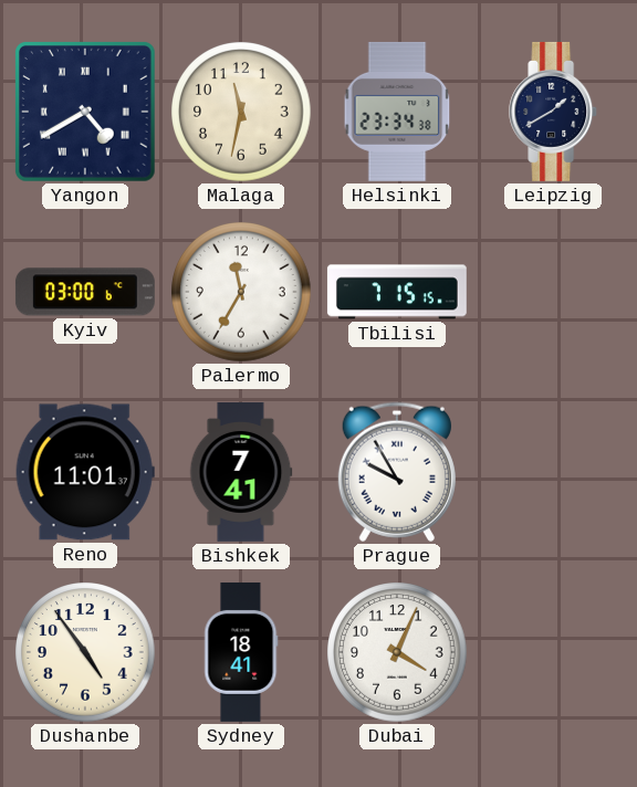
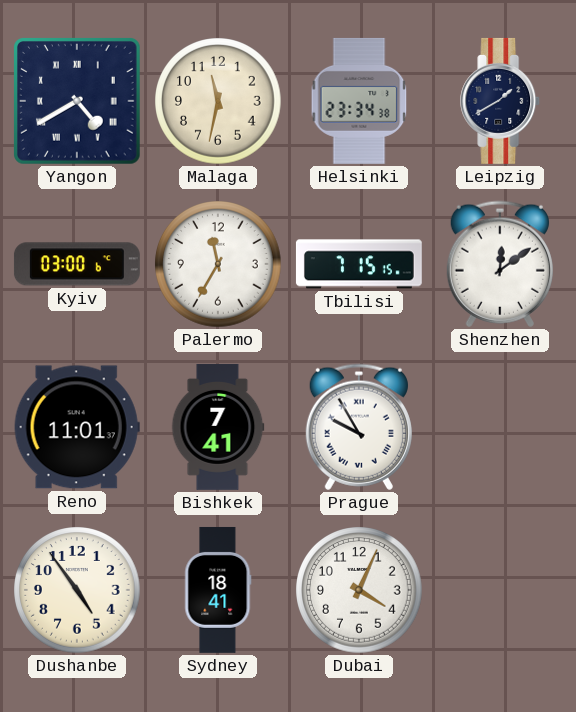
Shenzhen: none -> 12:09 (500, 264)
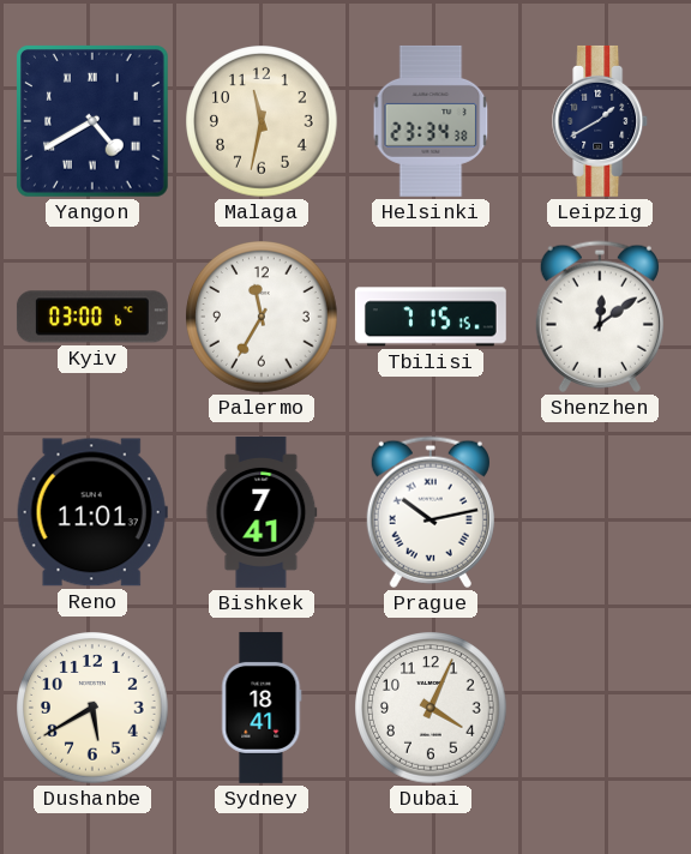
Prague: 9:55 -> 10:13 (431, 512)
Dushanbe: 4:54 -> 5:40 (92, 708)
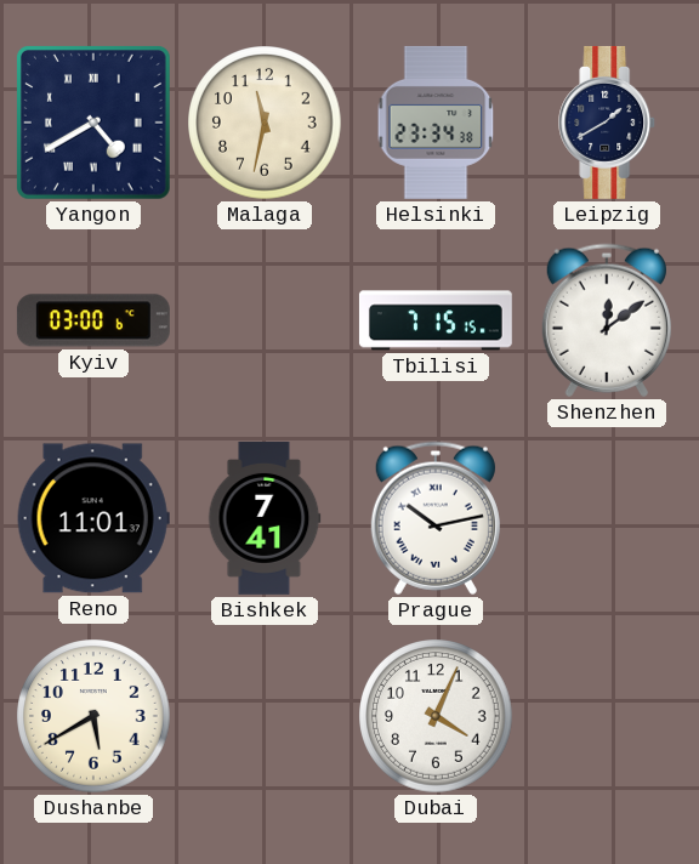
Palermo: 11:35 -> none (262, 317)
Sydney: 18:41 -> none (262, 708)
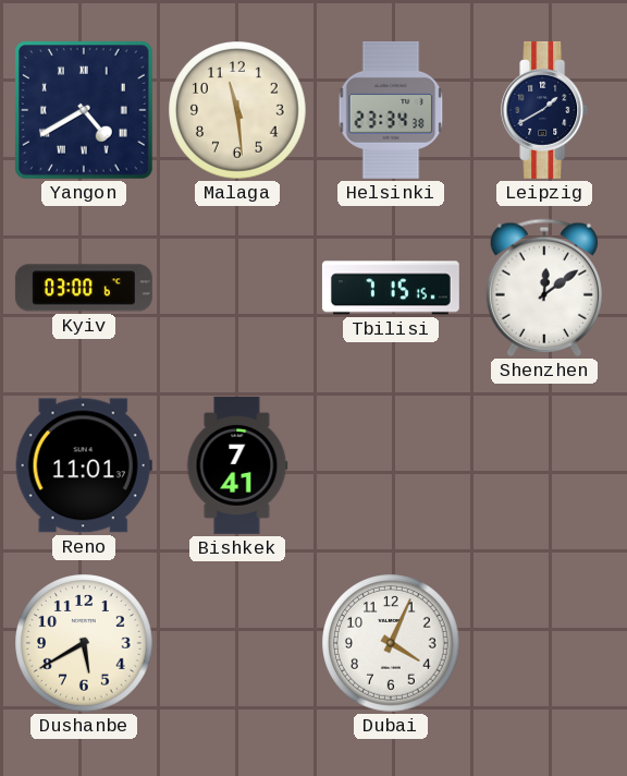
Malaga: 11:32 -> 11:29 (237, 110)
Prague: 10:13 -> none (436, 518)
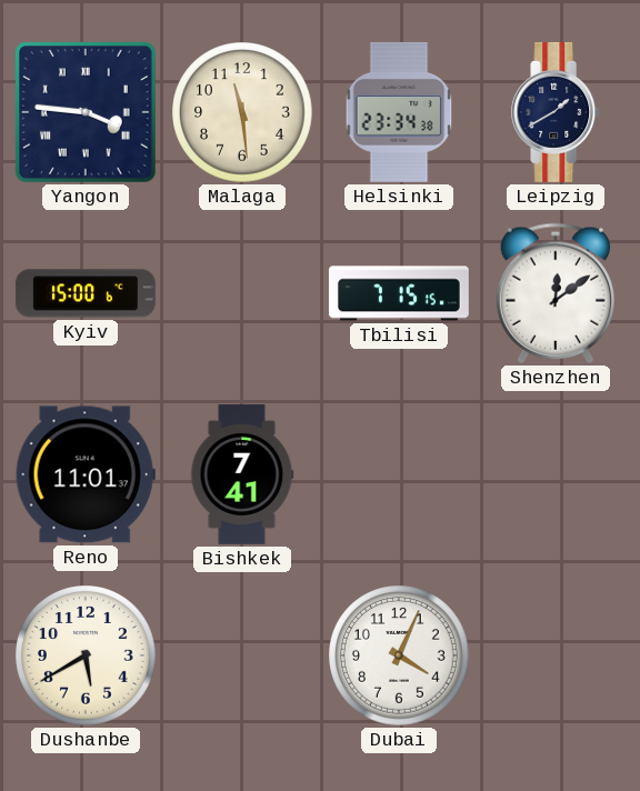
Yangon: 4:40 -> 3:46 (87, 113)
Kyiv: 03:00 -> 15:00 (86, 293)
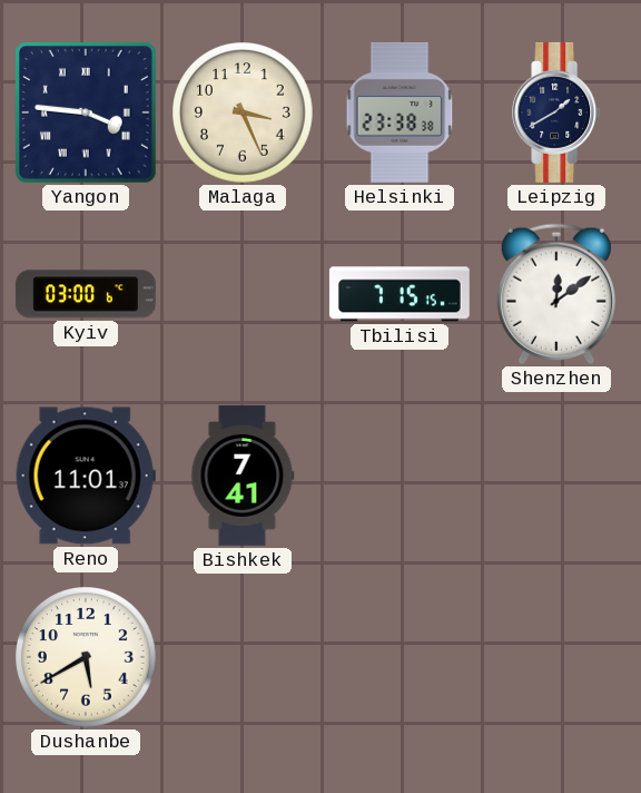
Malaga: 11:29 -> 3:26 (243, 112)
Helsinki: 23:34 -> 23:38 (400, 112)
Kyiv: 15:00 -> 03:00 (86, 294)
Dubai: 4:04 -> none (399, 655)
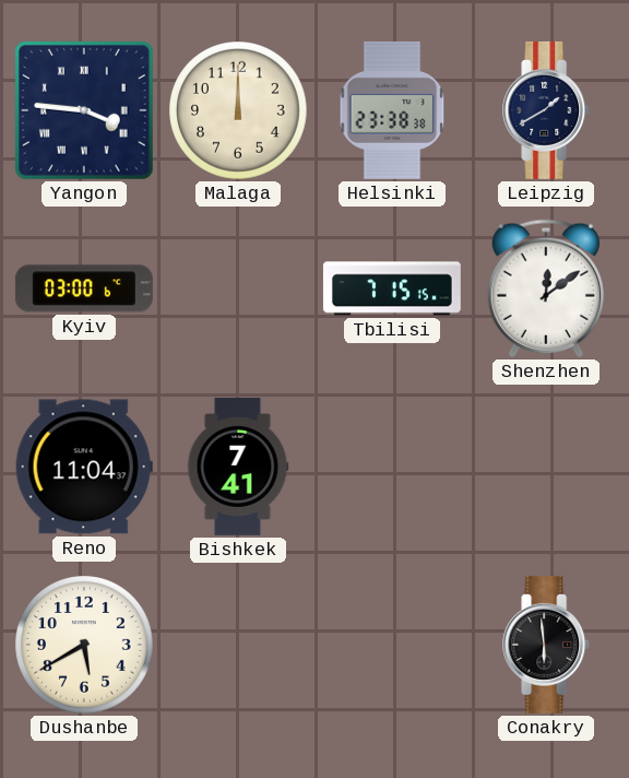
Malaga: 3:26 -> 12:00 (238, 110)
Reno: 11:01 -> 11:04 (84, 467)
Conakry: none -> 5:59 (547, 645)
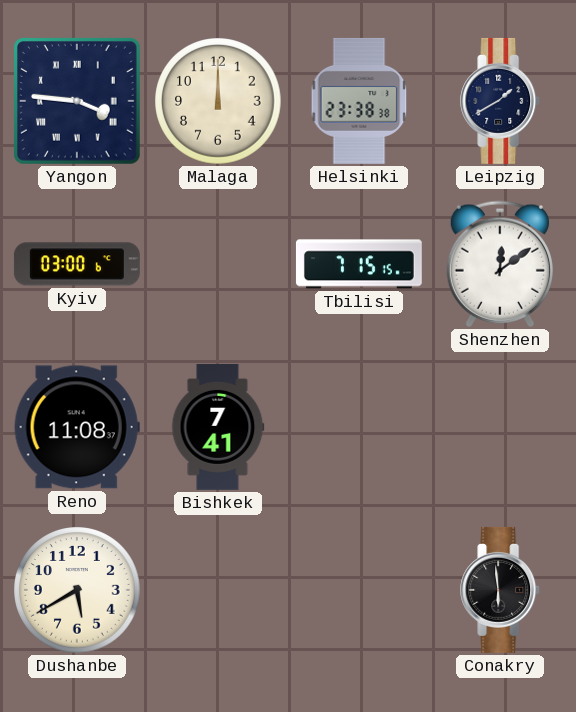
Reno: 11:04 -> 11:08 (77, 427)
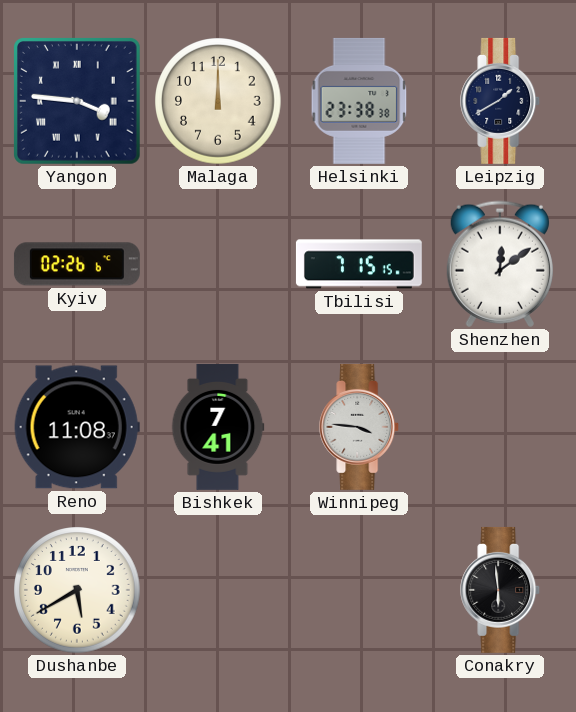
Kyiv: 03:00 -> 02:26 (77, 264)
Winnipeg: none -> 3:46 (360, 427)
